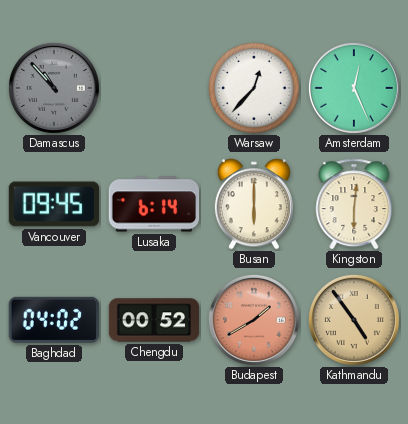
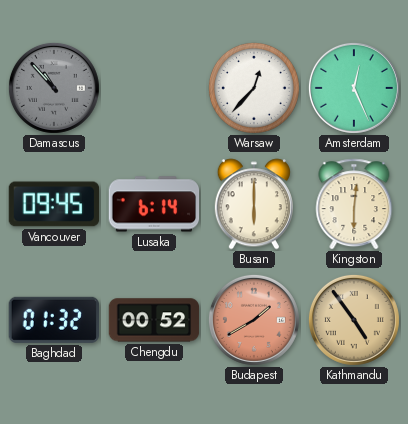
Baghdad: 04:02 -> 01:32 (53, 320)
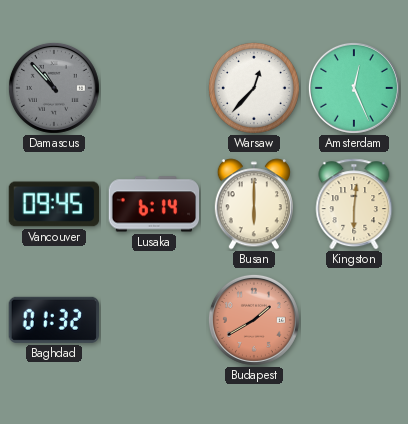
Chengdu: 00:52 -> none (154, 320)
Kathmandu: 4:54 -> none (354, 320)
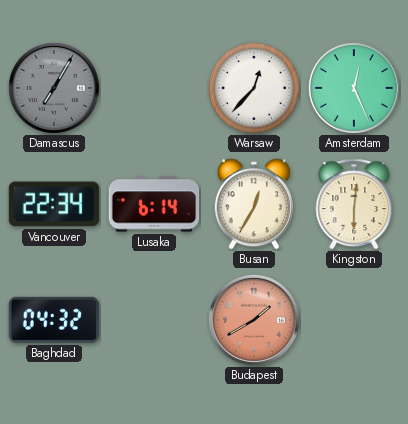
Damascus: 10:53 -> 7:05 (54, 88)
Vancouver: 09:45 -> 22:34 (54, 204)
Busan: 6:00 -> 12:35 (254, 204)
Baghdad: 01:32 -> 04:32 (53, 320)
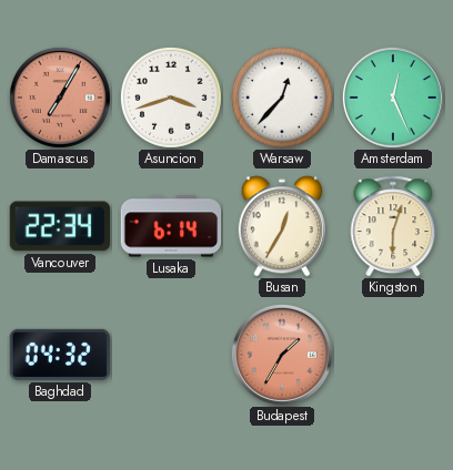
Damascus dial: grey -> salmon (60, 98)
Asuncion: none -> 3:42 (171, 98)
Kingston: 6:01 -> 6:03 (393, 226)
Budapest: 1:40 -> 1:35 (282, 355)
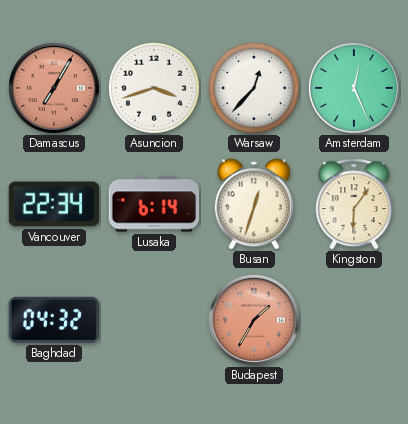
Busan: 12:35 -> 12:33 (254, 204)
Kingston: 6:03 -> 6:06 (354, 204)
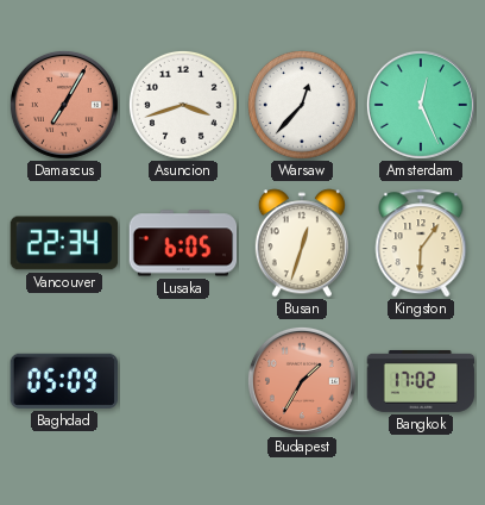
Lusaka: 6:14 -> 6:05 (183, 243)
Baghdad: 04:32 -> 05:09 (63, 381)
Bangkok: none -> 17:02 (421, 381)
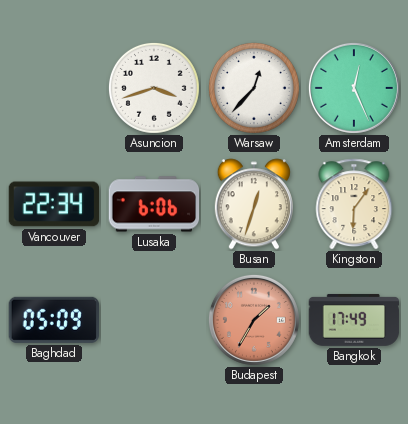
Damascus: 7:05 -> none (64, 105)
Lusaka: 6:05 -> 6:06 (154, 204)
Bangkok: 17:02 -> 17:49 (354, 320)
